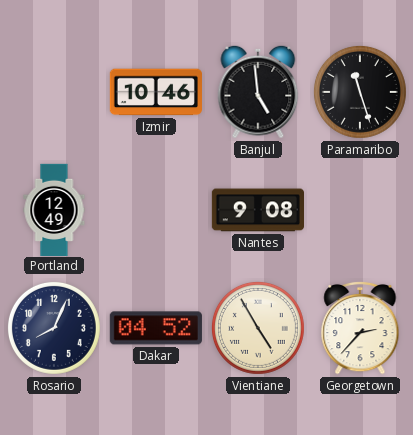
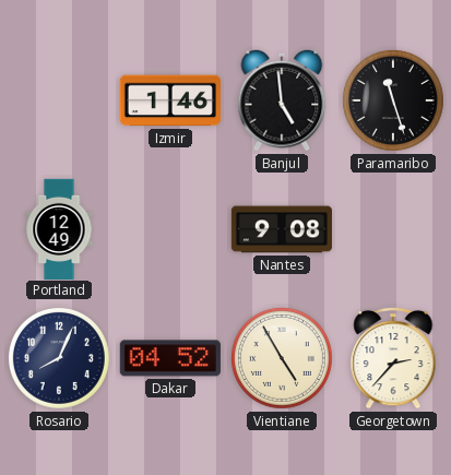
Izmir: 10:46 -> 1:46 (170, 100)
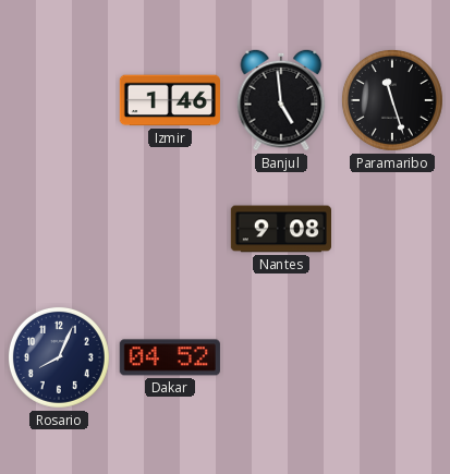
Portland: 12:49 -> none (59, 228)
Vientiane: 4:55 -> none (282, 358)
Georgetown: 2:37 -> none (393, 358)
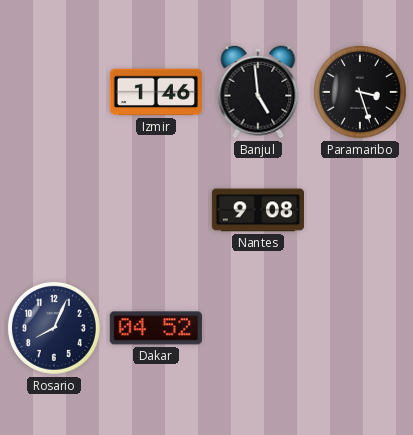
Paramaribo: 11:27 -> 3:27 (360, 92)
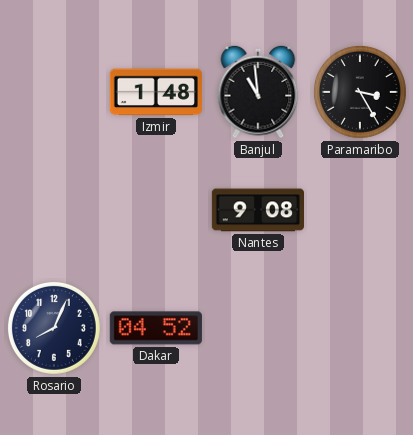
Izmir: 1:46 -> 1:48 (156, 92)
Banjul: 4:59 -> 10:59 (258, 92)
Paramaribo: 3:27 -> 3:25 (360, 92)
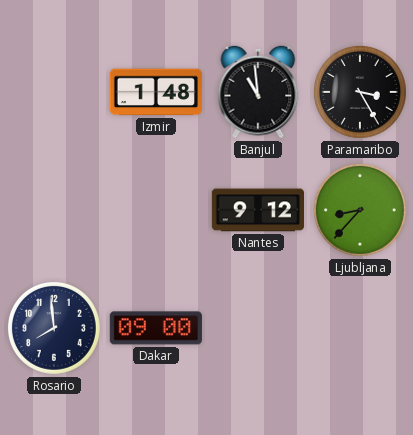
Nantes: 9:08 -> 9:12 (257, 210)
Ljubljana: none -> 8:37 (360, 210)
Rosario: 8:04 -> 7:59 (54, 328)
Dakar: 04:52 -> 09:00 (156, 328)
